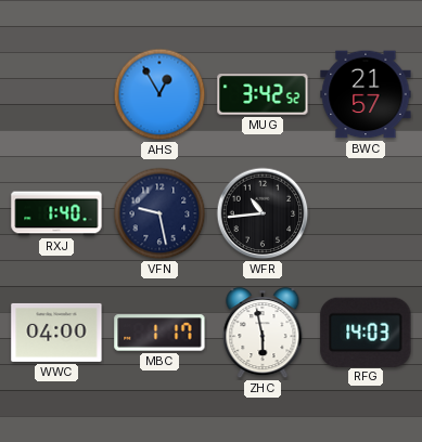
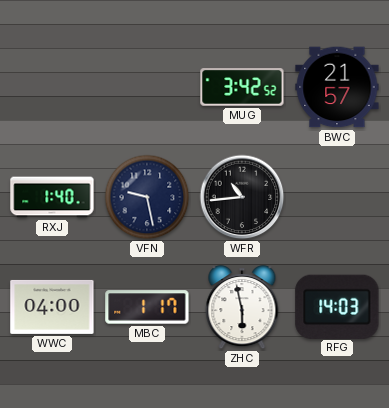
AHS: 12:55 -> none (159, 94)
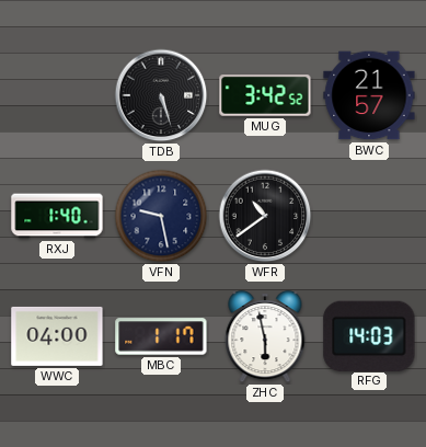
TDB: none -> 5:27 (161, 95)
WFR: 10:44 -> 10:39 (265, 216)
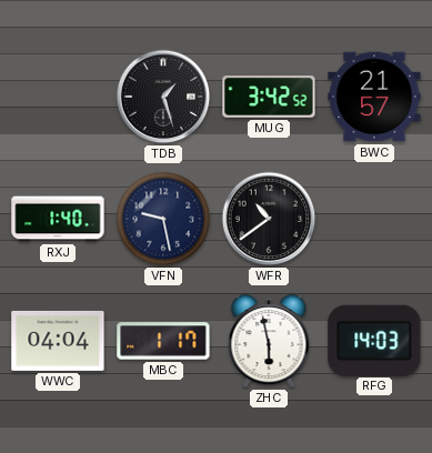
TDB: 5:27 -> 1:27 (163, 97)
WWC: 04:00 -> 04:04 (58, 341)
